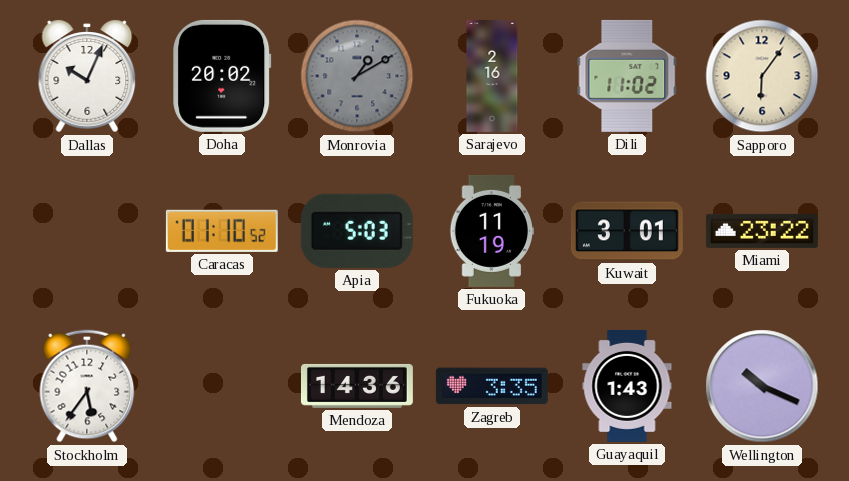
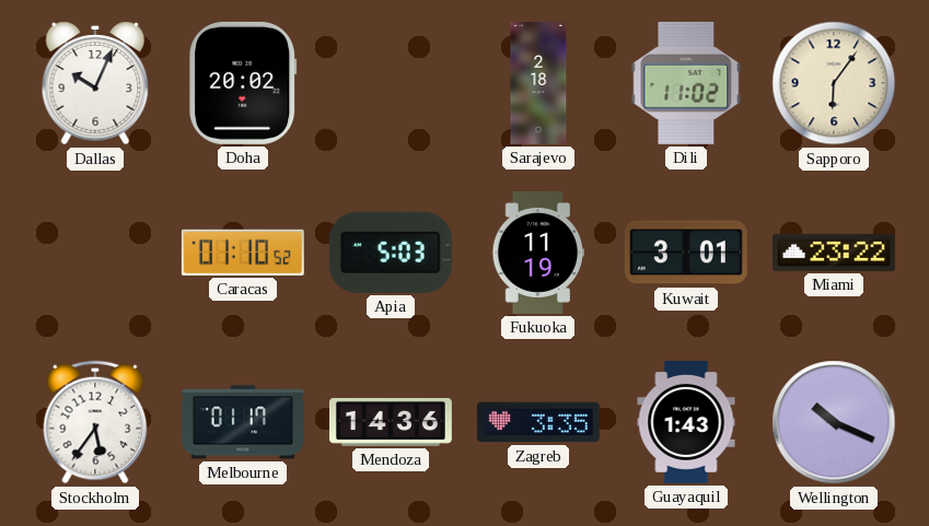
Monrovia: 1:10 -> none (357, 76)
Sarajevo: 2:16 -> 2:18 (538, 83)
Melbourne: none -> 01:17 (243, 422)
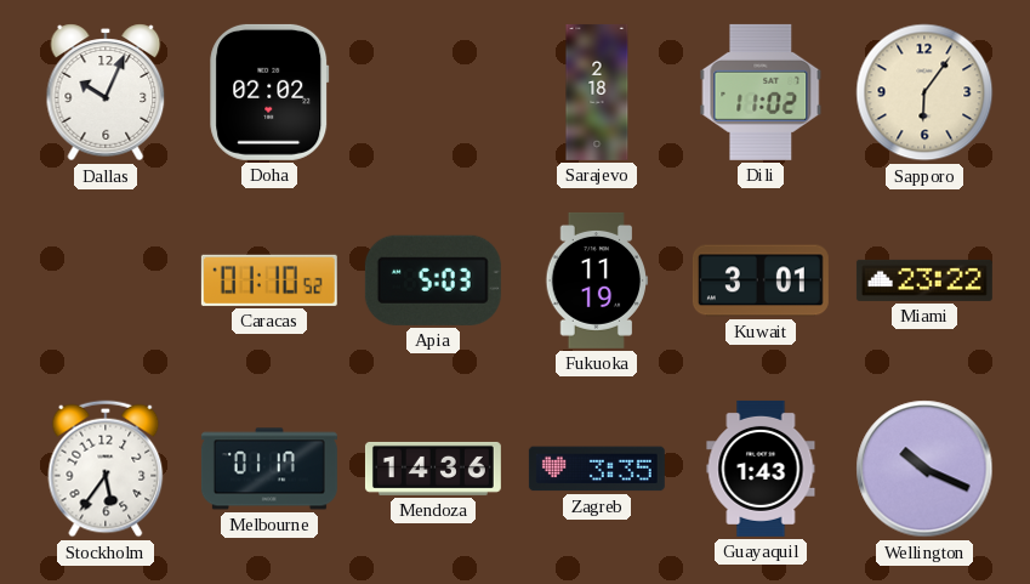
Doha: 20:02 -> 02:02 (269, 92)
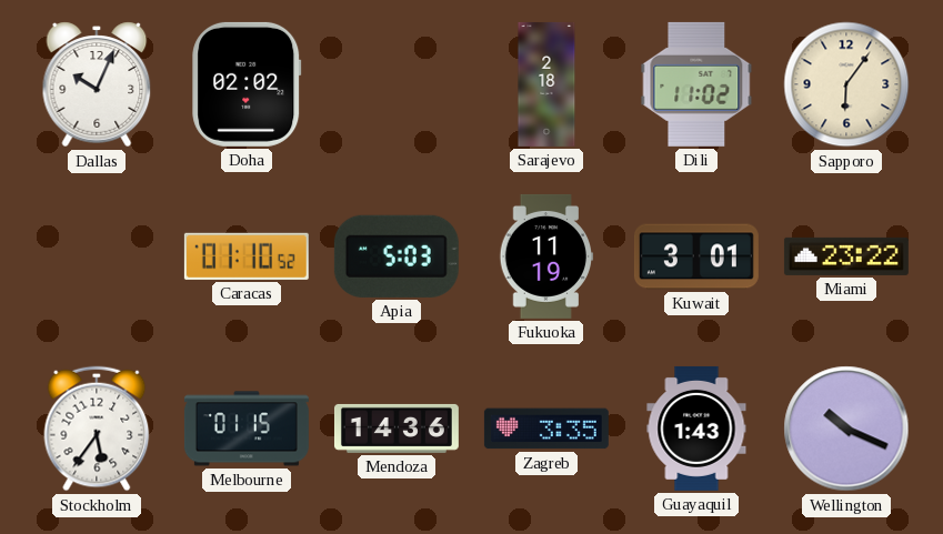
Melbourne: 01:17 -> 01:15 (247, 429)
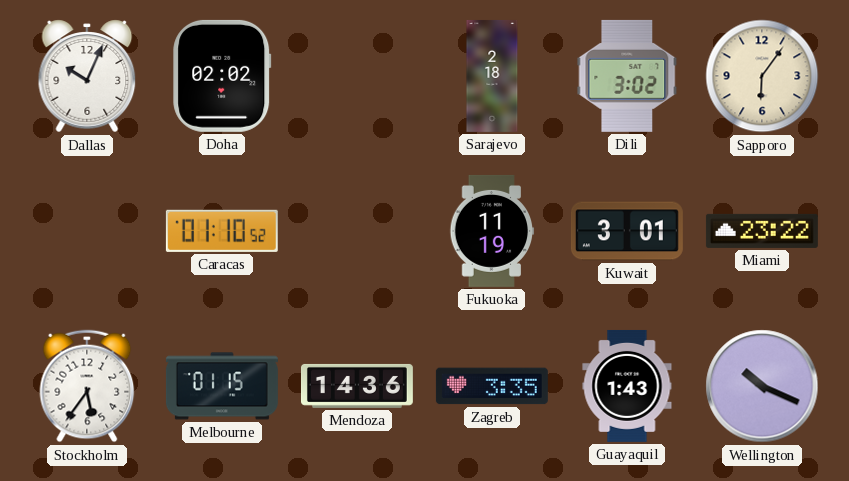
Dili: 11:02 -> 3:02 (627, 76)
Apia: 5:03 -> none (397, 256)
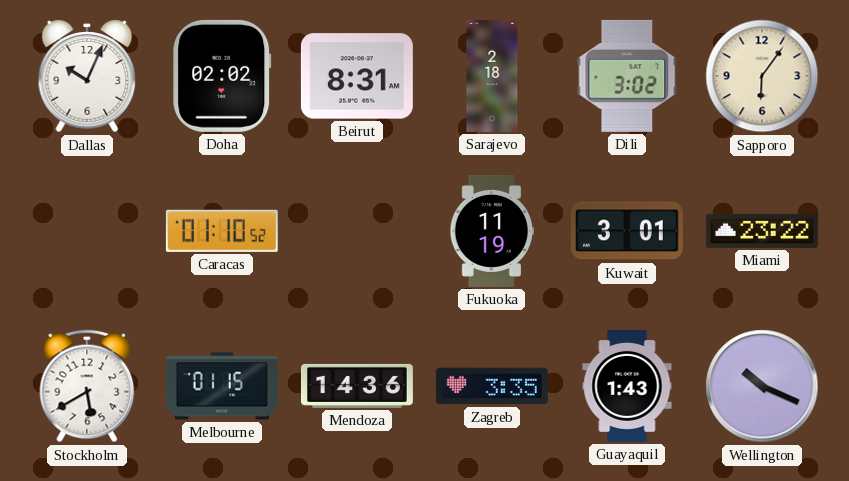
Beirut: none -> 8:31 (357, 76)
Stockholm: 5:36 -> 5:40 (87, 386)
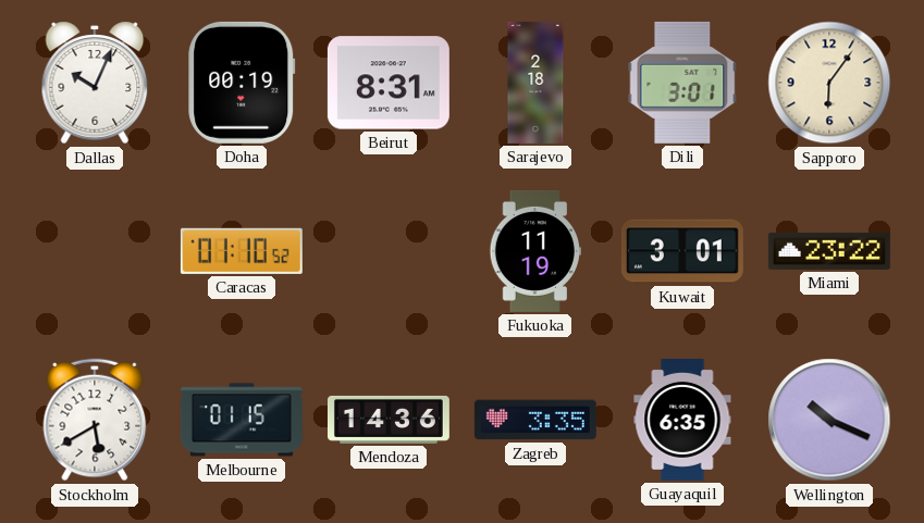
Doha: 02:02 -> 00:19 (242, 83)
Dili: 3:02 -> 3:01 (682, 83)
Guayaquil: 1:43 -> 6:35 (682, 420)
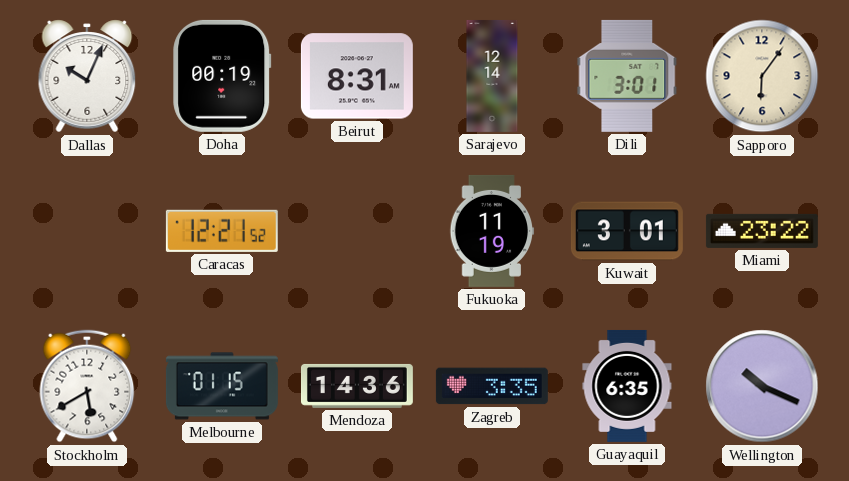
Sarajevo: 2:18 -> 12:14 (492, 76)
Caracas: 01:10 -> 12:21 (222, 231)
